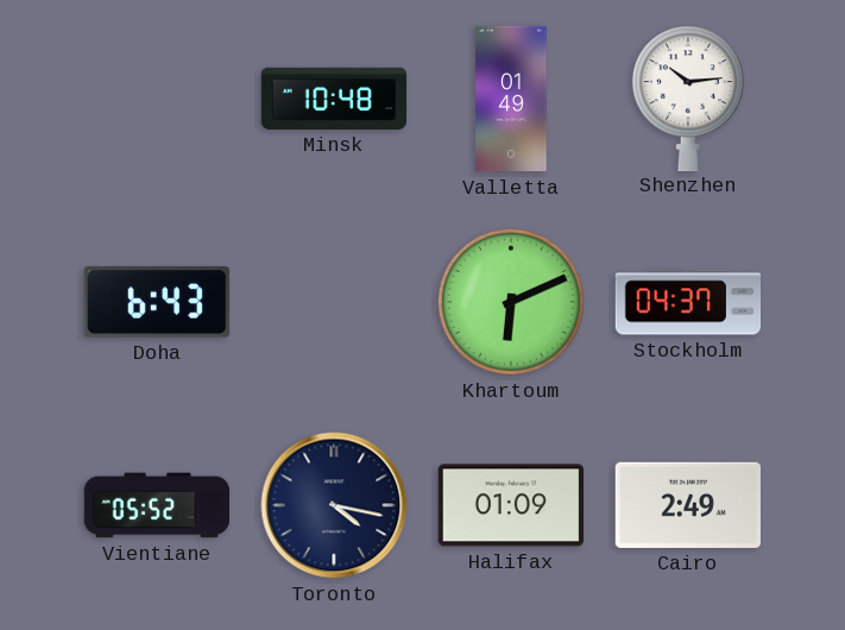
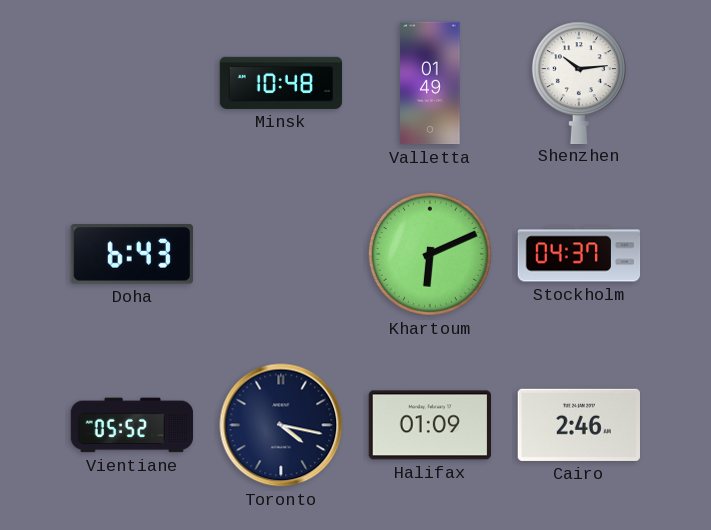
Cairo: 2:49 -> 2:46 (578, 425)
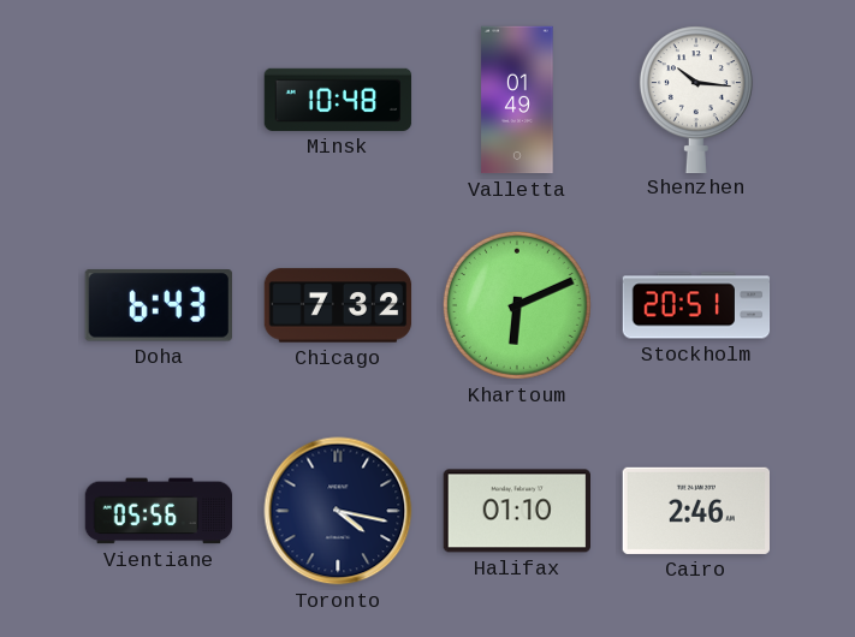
Shenzhen: 10:14 -> 10:16 (696, 99)
Chicago: none -> 7:32 (338, 305)
Stockholm: 04:37 -> 20:51 (696, 305)
Vientiane: 05:52 -> 05:56 (159, 511)
Halifax: 01:09 -> 01:10 (516, 511)
